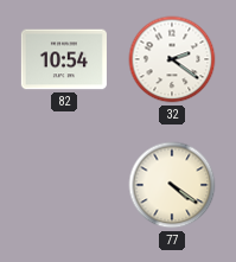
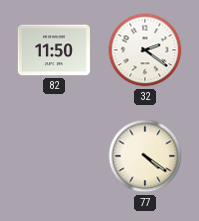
82: 10:54 -> 11:50 (54, 50)
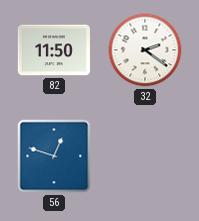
56: none -> 12:48 (54, 156)
77: 4:21 -> none (145, 156)
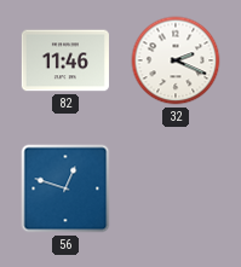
82: 11:50 -> 11:46 (65, 60)
32: 2:21 -> 2:19 (176, 60)
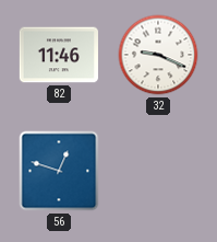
32: 2:19 -> 9:19 (158, 55)
